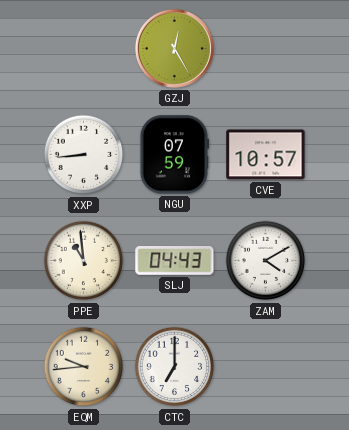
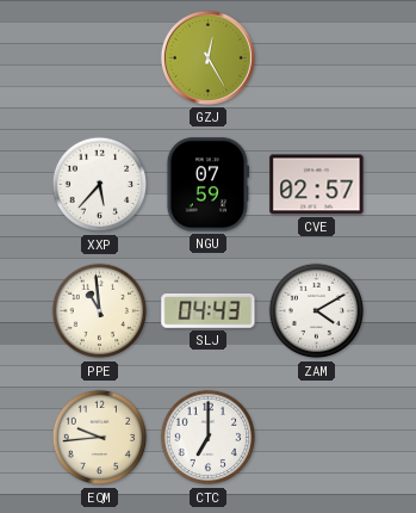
XXP: 8:44 -> 5:37 (100, 185)
CVE: 10:57 -> 02:57 (317, 185)
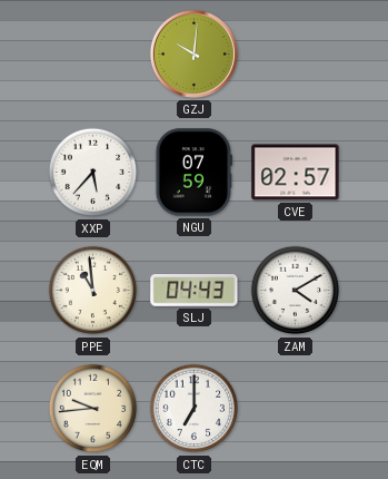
GZJ: 12:25 -> 10:01 (193, 53)
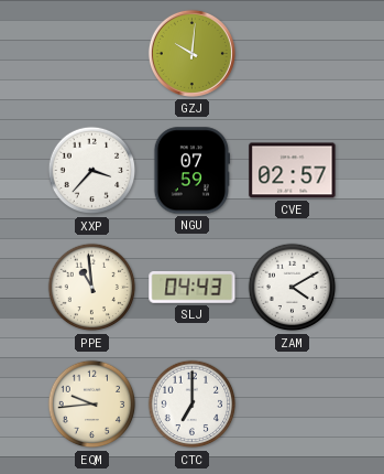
XXP: 5:37 -> 3:37 (92, 171)
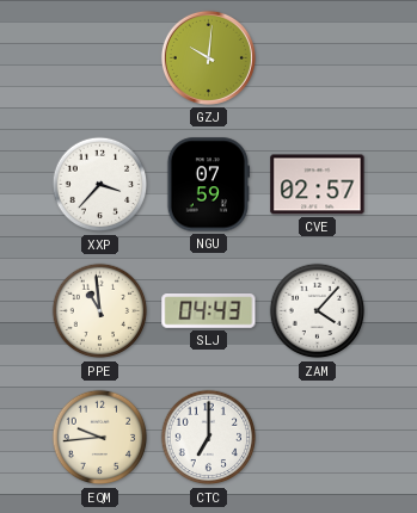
ZAM: 4:10 -> 4:07 (318, 311)
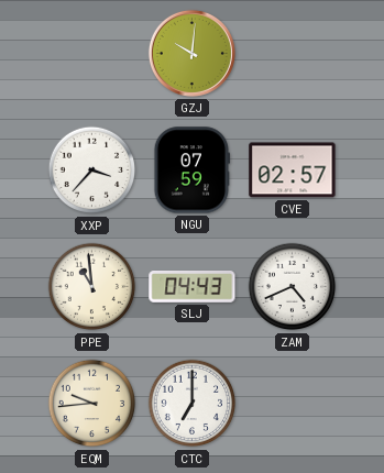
ZAM: 4:07 -> 4:41 (293, 287)
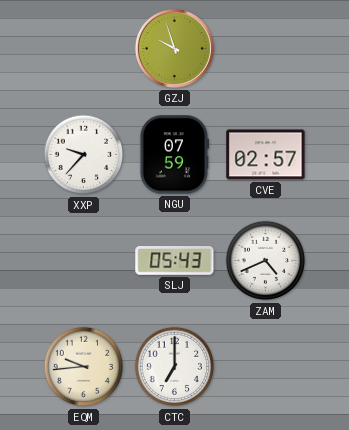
GZJ: 10:01 -> 9:57 (174, 48)
XXP: 3:37 -> 9:37 (84, 155)
PPE: 10:59 -> none (92, 287)
SLJ: 04:43 -> 05:43 (175, 261)
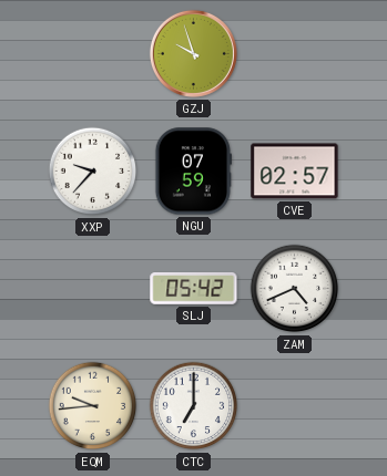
SLJ: 05:43 -> 05:42 (194, 289)
